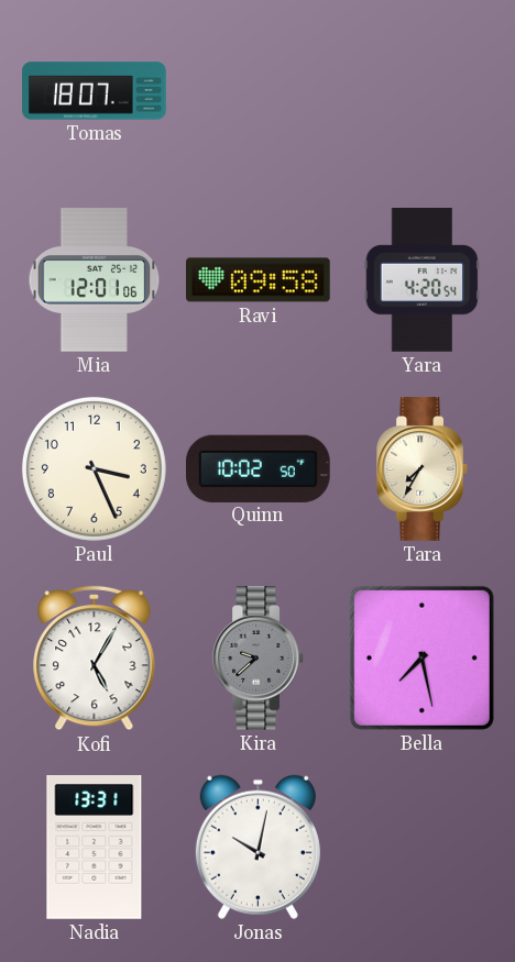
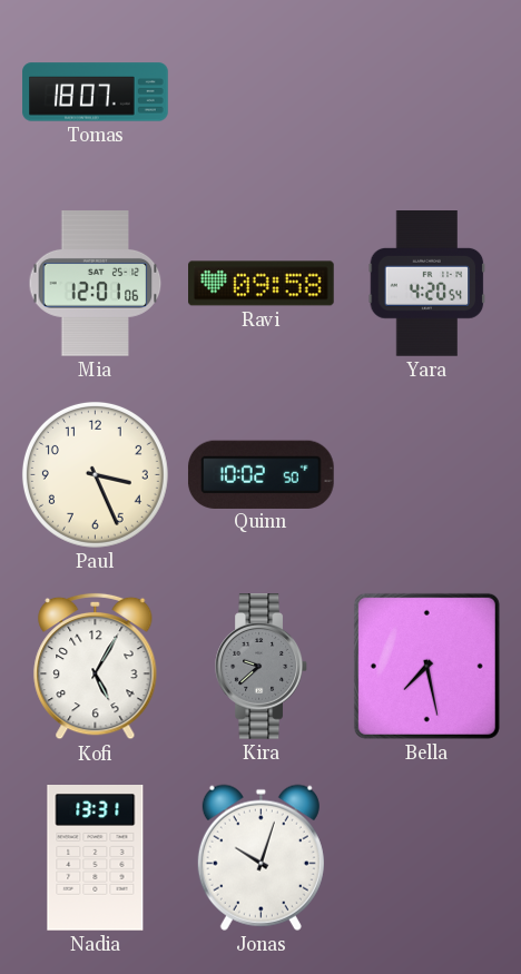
Tara: 7:35 -> none (423, 469)
Jonas: 10:02 -> 10:03 (260, 857)
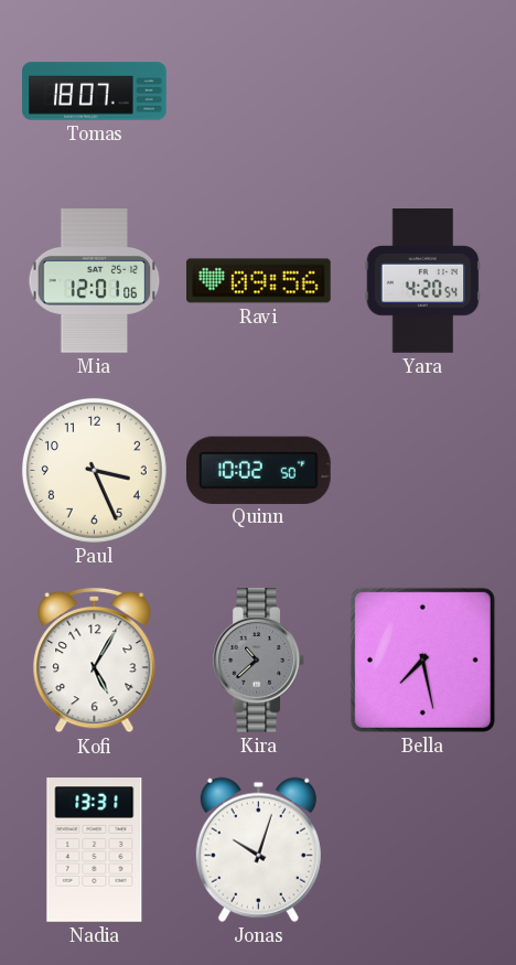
Ravi: 09:58 -> 09:56 (259, 281)
Kira: 9:38 -> 10:38 (259, 661)
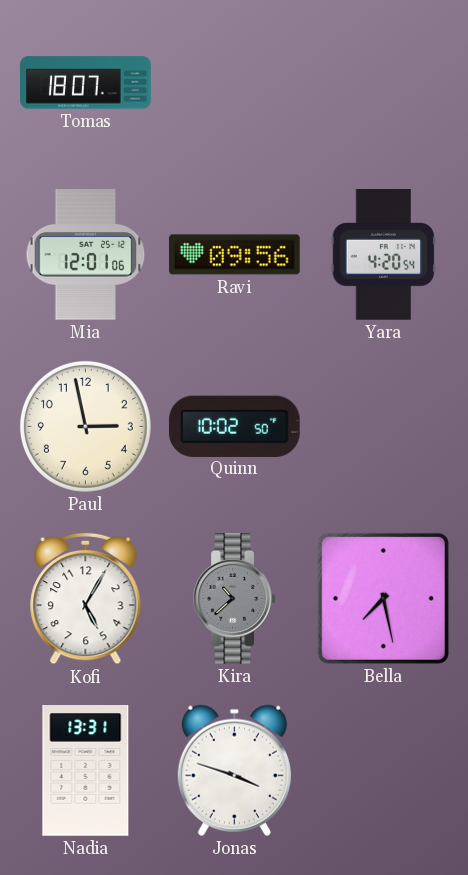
Paul: 3:26 -> 2:58 (85, 426)
Jonas: 10:03 -> 3:48 (234, 770)
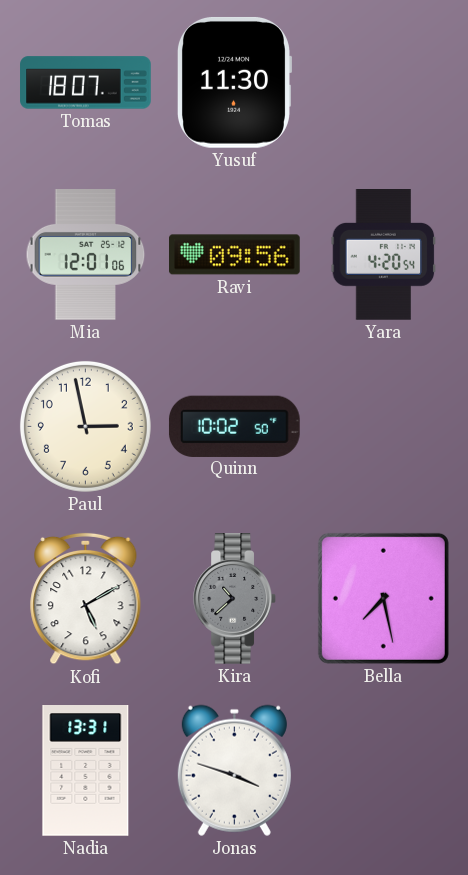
Yusuf: none -> 11:30 (234, 82)
Kofi: 5:05 -> 5:10 (86, 599)
